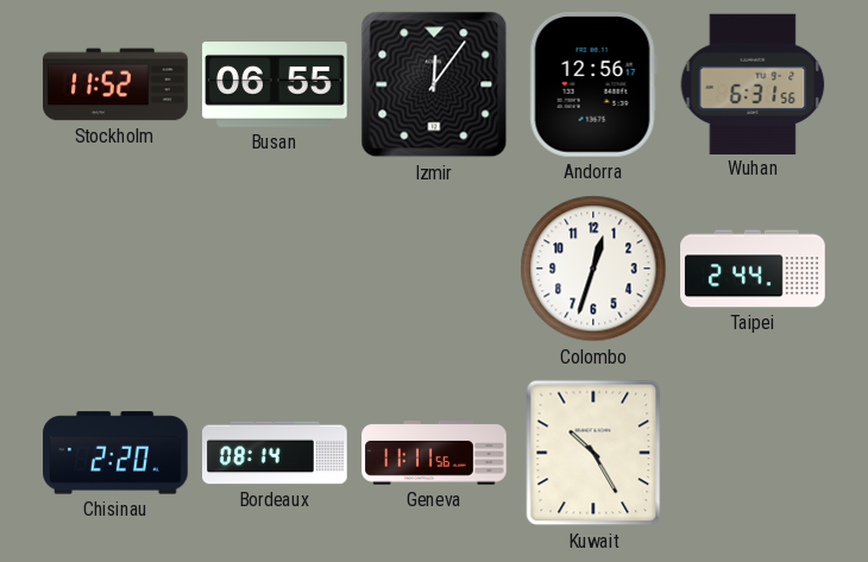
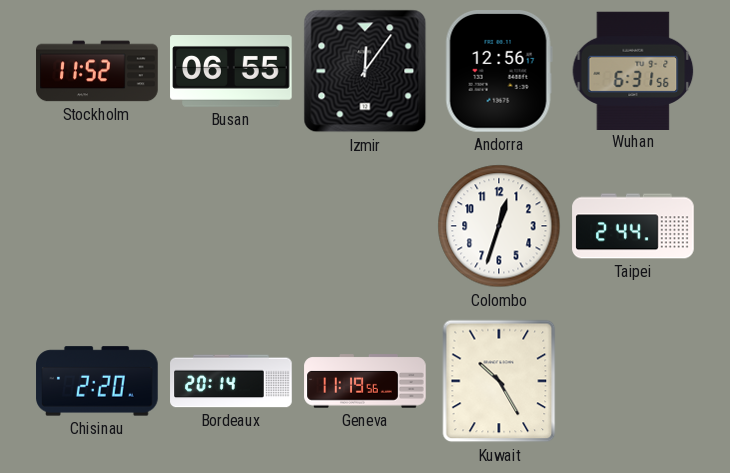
Bordeaux: 08:14 -> 20:14 (231, 381)
Geneva: 11:11 -> 11:19 (365, 381)
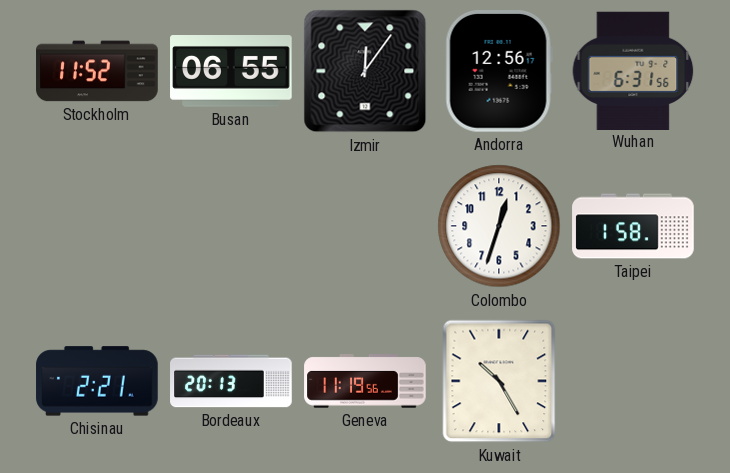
Taipei: 2:44 -> 1:58 (633, 226)
Chisinau: 2:20 -> 2:21 (97, 381)
Bordeaux: 20:14 -> 20:13 (231, 381)
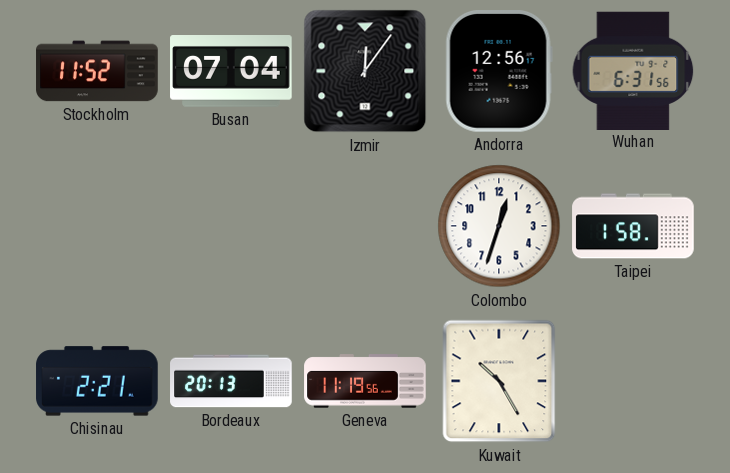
Busan: 06:55 -> 07:04 (231, 72)
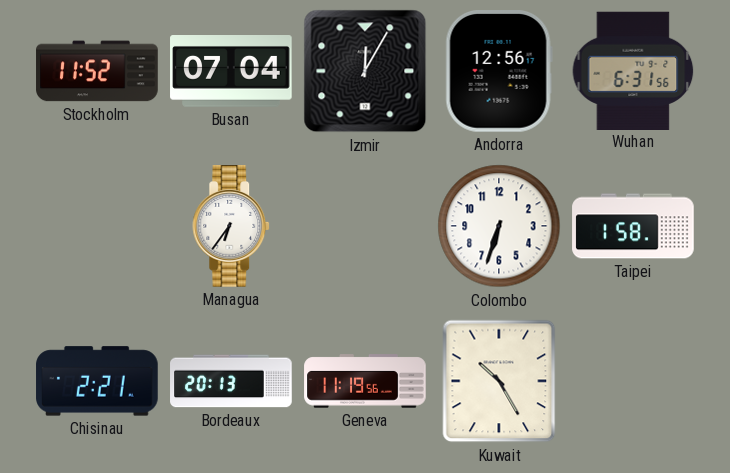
Izmir: 12:06 -> 12:05 (365, 71)
Managua: none -> 6:36 (232, 226)
Colombo: 12:33 -> 6:33 (499, 226)
